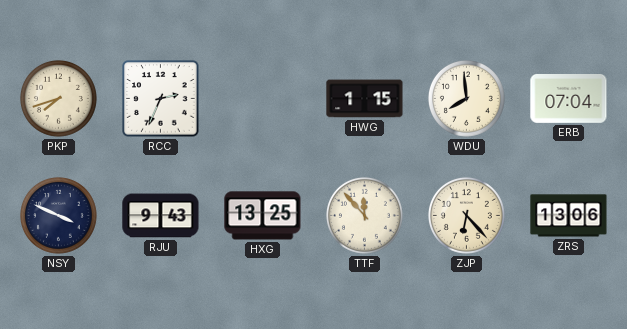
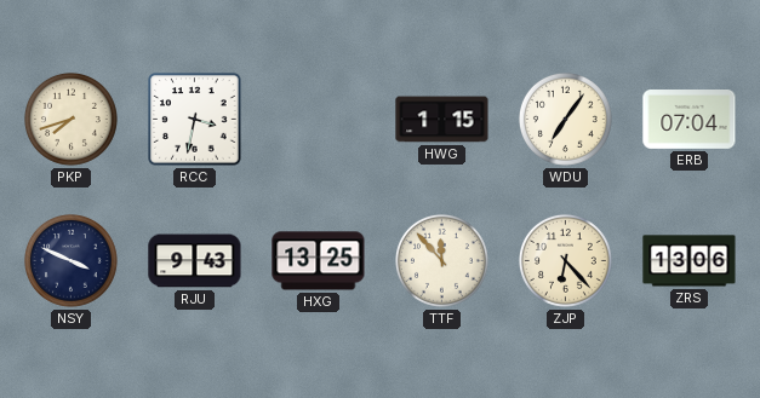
RCC: 2:34 -> 3:32 (195, 120)
WDU: 7:59 -> 7:06 (565, 119)
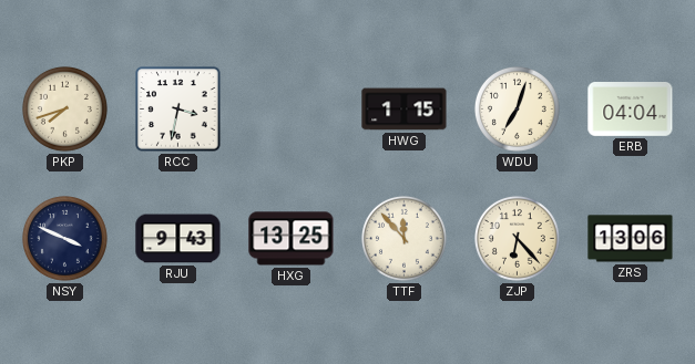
WDU: 7:06 -> 7:03 (517, 108)
ERB: 07:04 -> 04:04 (631, 110)
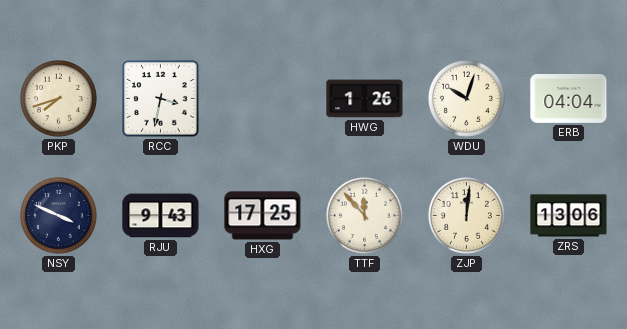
HWG: 1:15 -> 1:26 (365, 99)
WDU: 7:03 -> 10:03 (466, 98)
HXG: 13:25 -> 17:25 (263, 216)
ZJP: 6:23 -> 12:01 (466, 215)
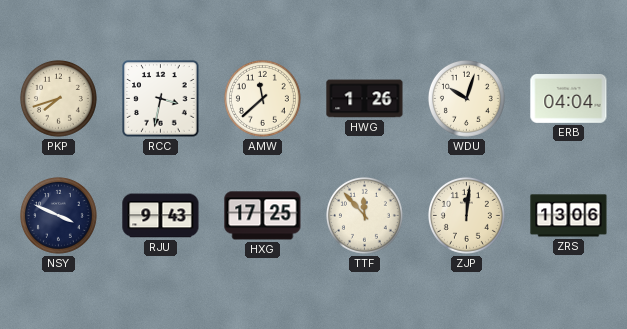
AMW: none -> 11:38 (262, 98)
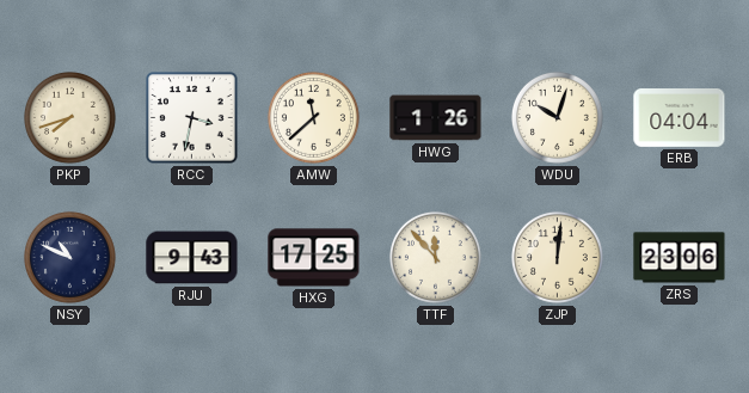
NSY: 3:49 -> 10:49 (69, 257)
ZRS: 13:06 -> 23:06 (680, 258)
